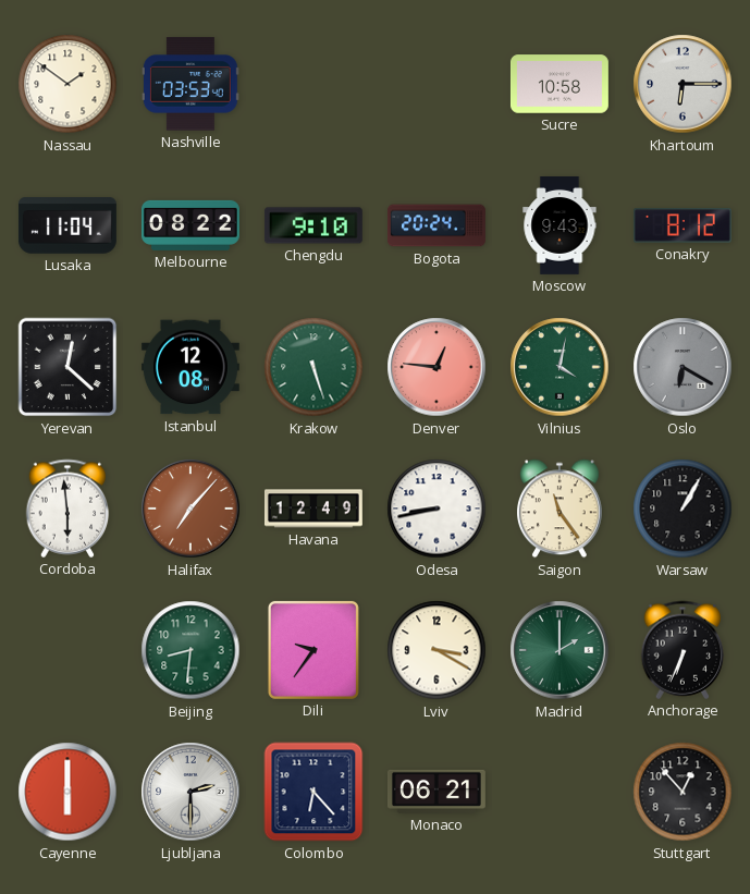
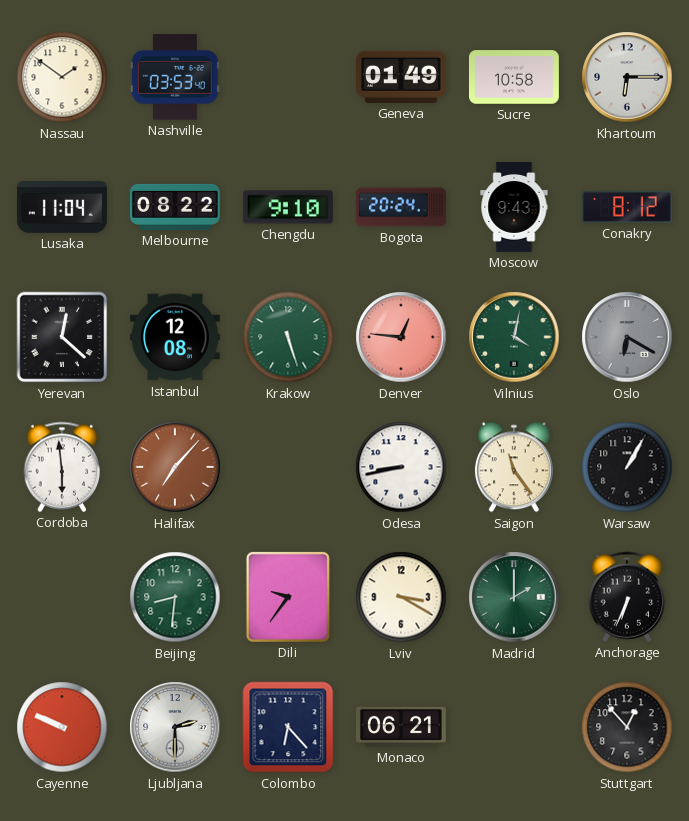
Geneva: none -> 01:49 (401, 77)
Havana: 12:49 -> none (313, 509)
Cayenne: 6:00 -> 9:49 (62, 727)
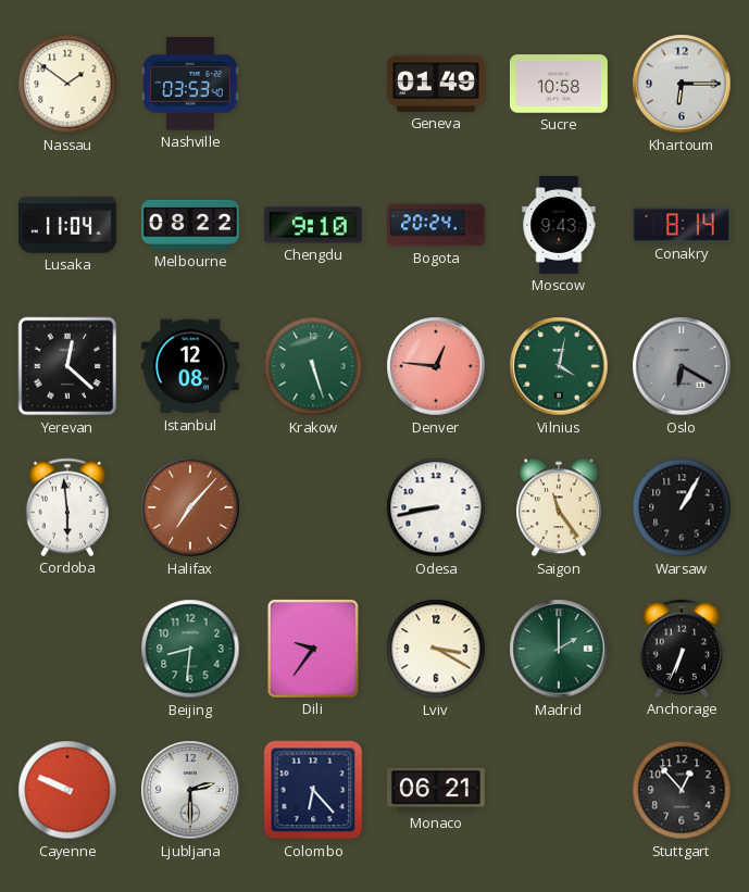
Conakry: 8:12 -> 8:14 (682, 225)
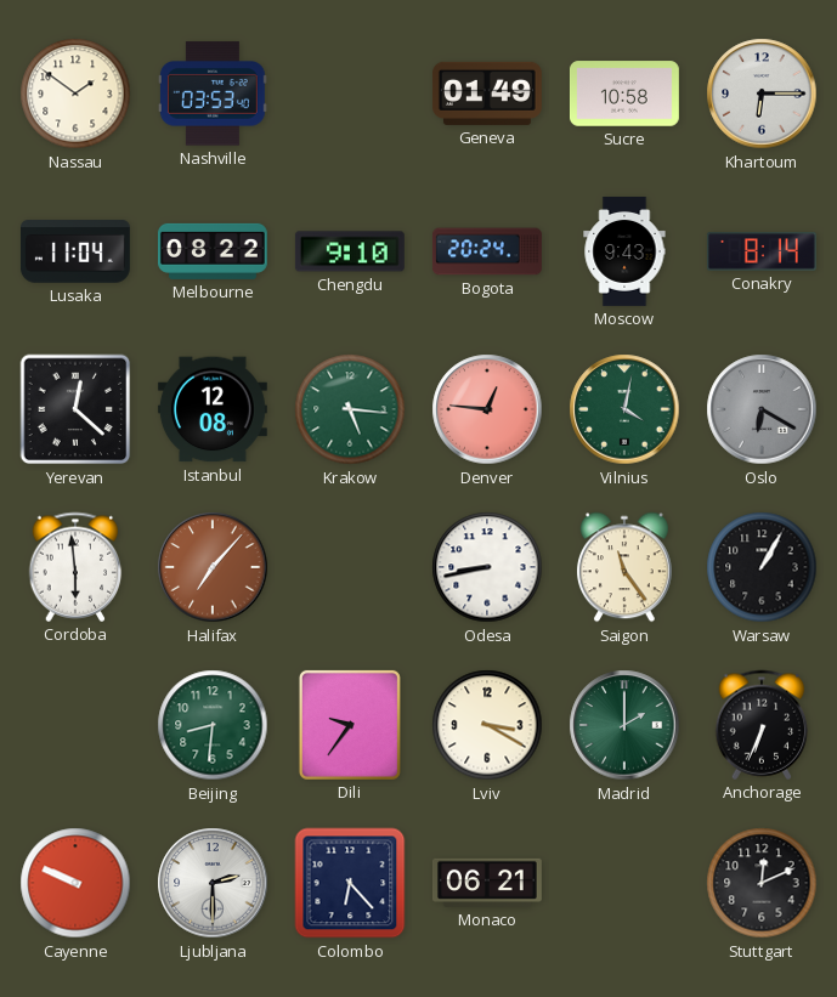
Krakow: 5:27 -> 5:16 (350, 409)
Stuttgart: 12:53 -> 12:11 (762, 883)
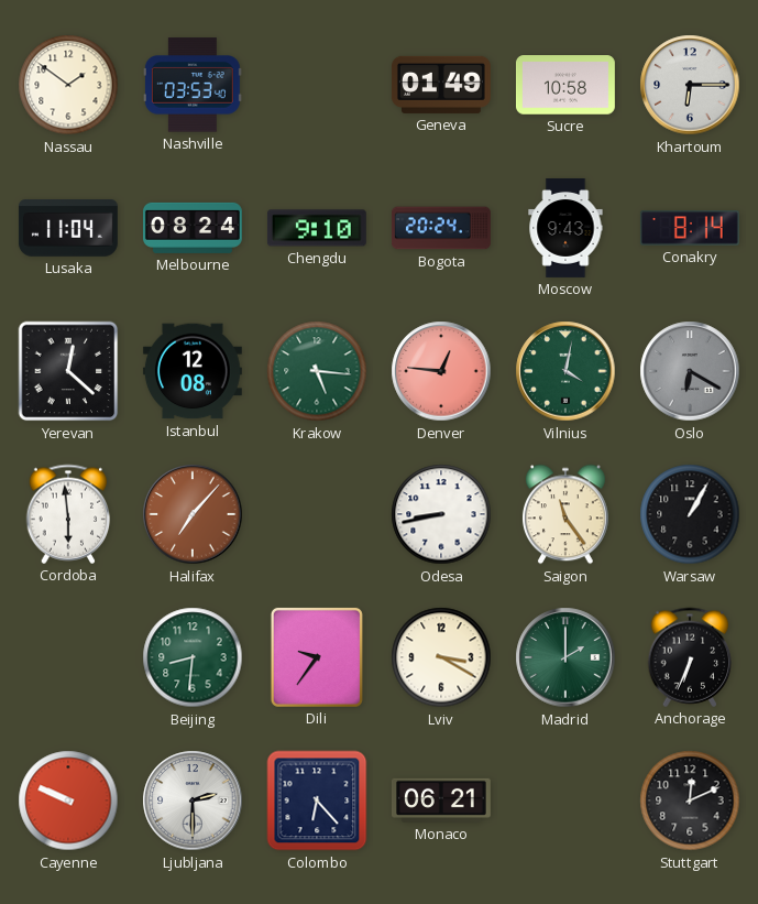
Melbourne: 08:22 -> 08:24 (193, 228)
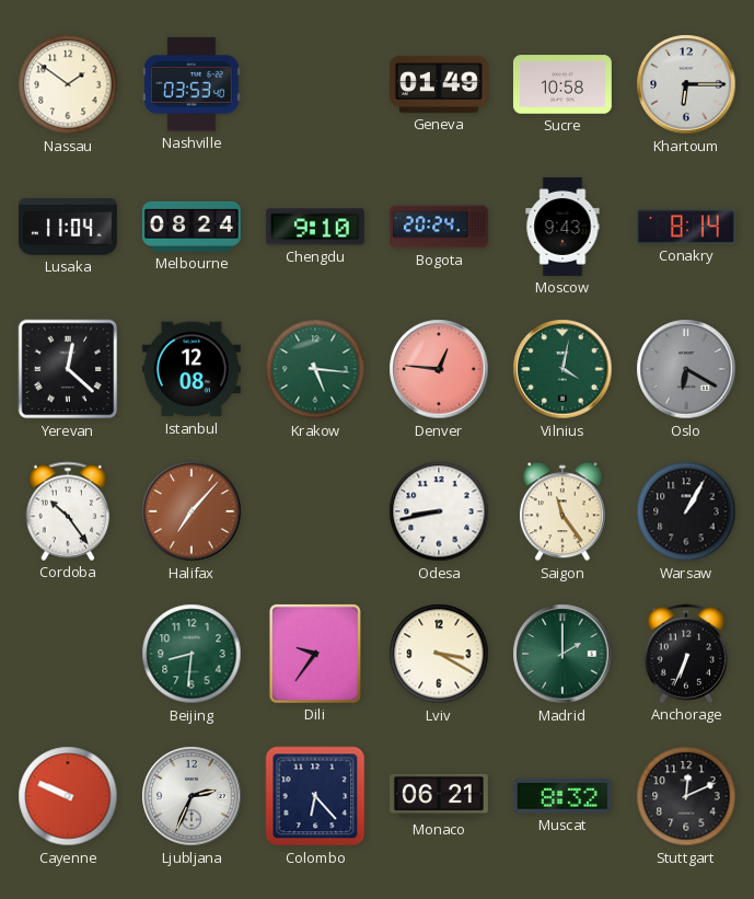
Cordoba: 5:59 -> 10:24 (68, 511)
Ljubljana: 2:30 -> 2:34 (192, 796)
Muscat: none -> 8:32 (562, 796)
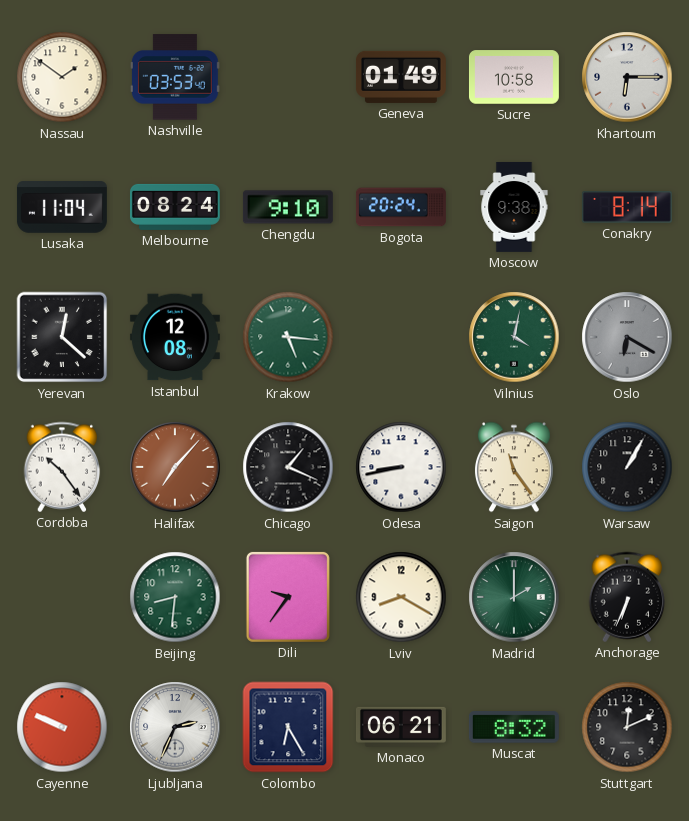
Moscow: 9:43 -> 9:38 (514, 207)
Denver: 12:46 -> none (439, 369)
Chicago: none -> 1:19 (288, 467)
Lviv: 3:20 -> 8:20 (401, 597)
Colombo: 6:23 -> 6:25 (288, 727)
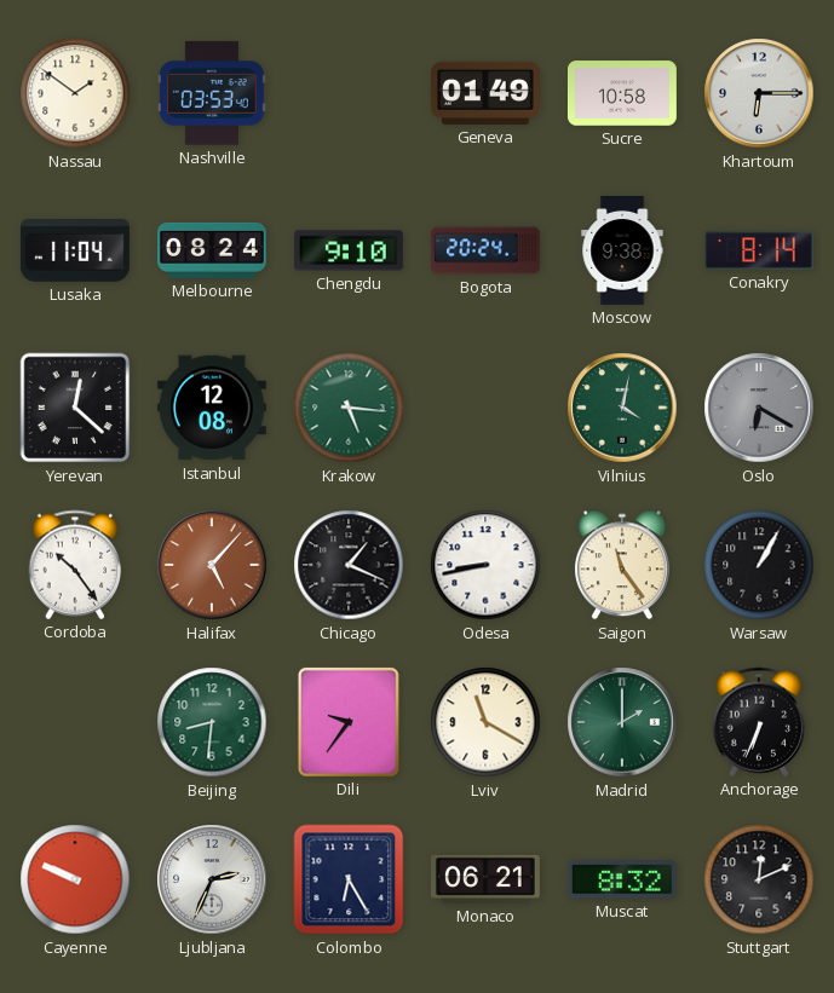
Halifax: 7:07 -> 5:07 (212, 565)
Lviv: 8:20 -> 11:20 (485, 722)
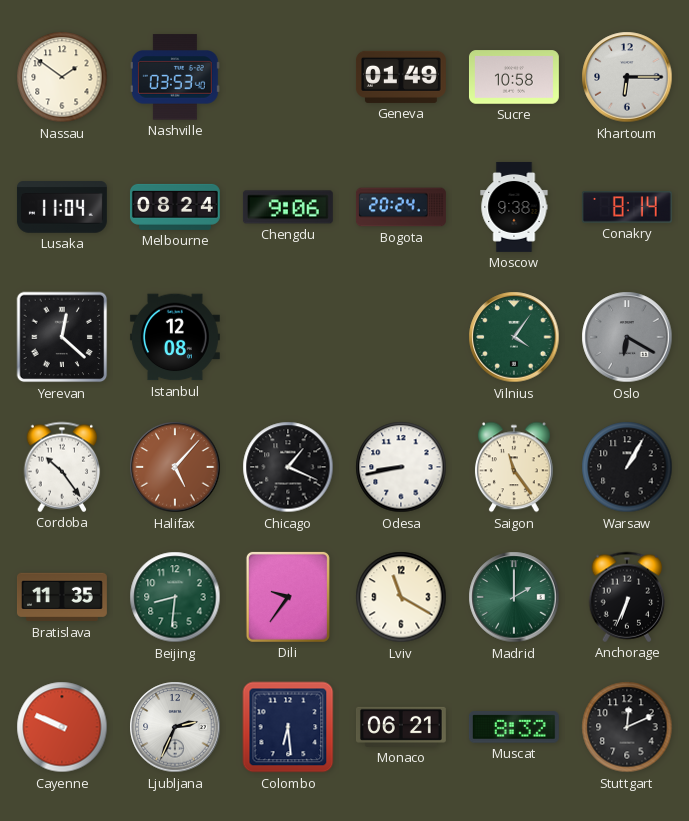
Chengdu: 9:10 -> 9:06 (288, 207)
Krakow: 5:16 -> none (349, 408)
Vilnius: 4:02 -> 4:06 (514, 337)
Bratislava: none -> 11:35 (62, 597)
Colombo: 6:25 -> 6:29 (288, 727)
